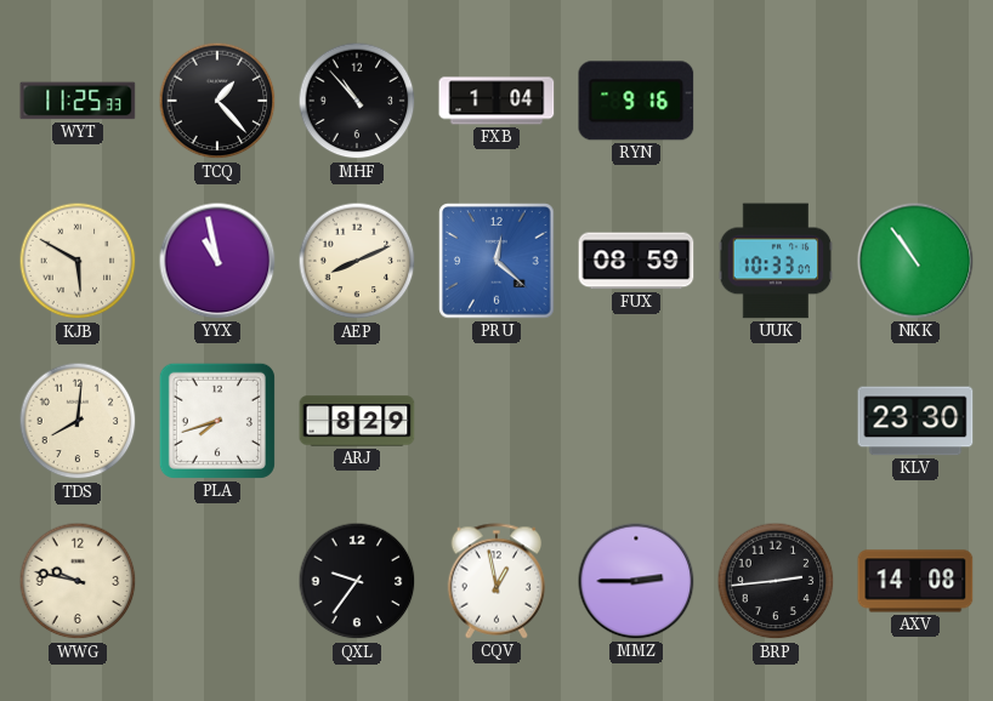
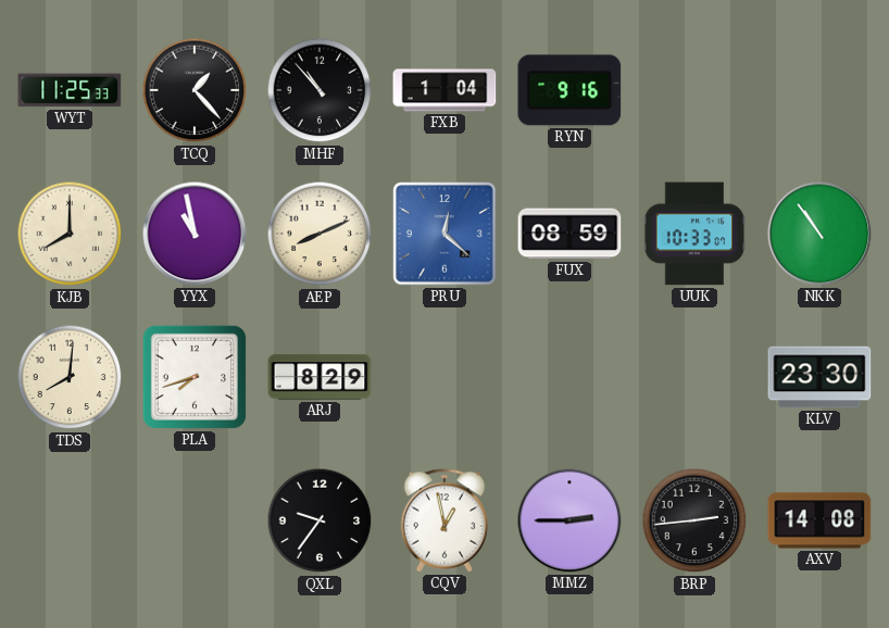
KJB: 5:50 -> 8:00 (70, 234)
WWG: 9:47 -> none (78, 581)
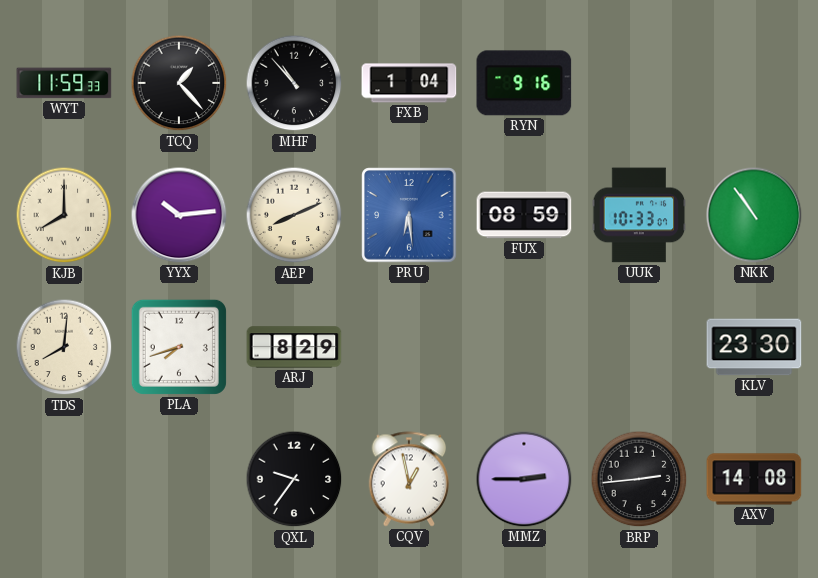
WYT: 11:25 -> 11:59 (64, 83)
YYX: 10:58 -> 10:14 (179, 215)
PRU: 12:22 -> 6:29 (409, 215)
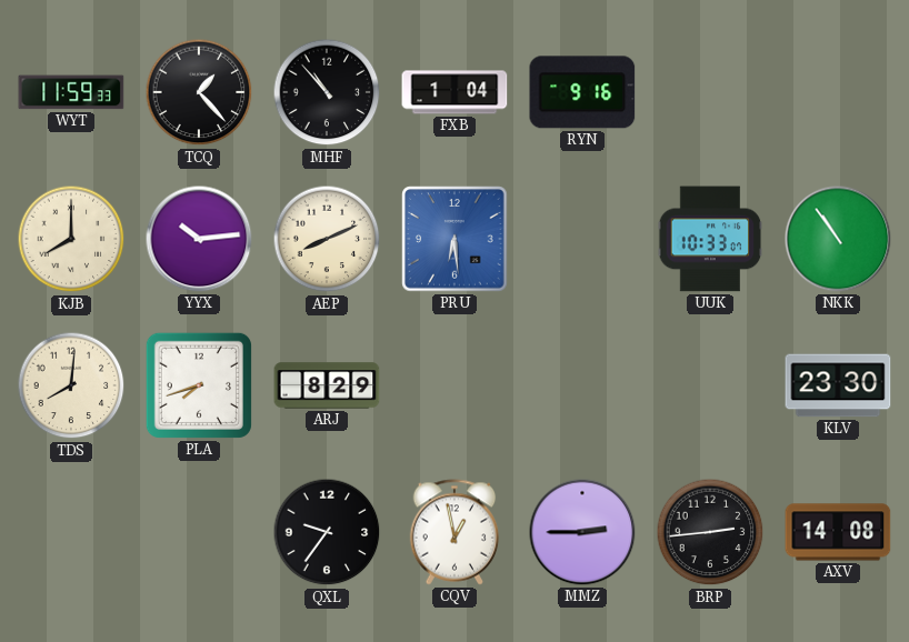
FUX: 08:59 -> none (524, 215)
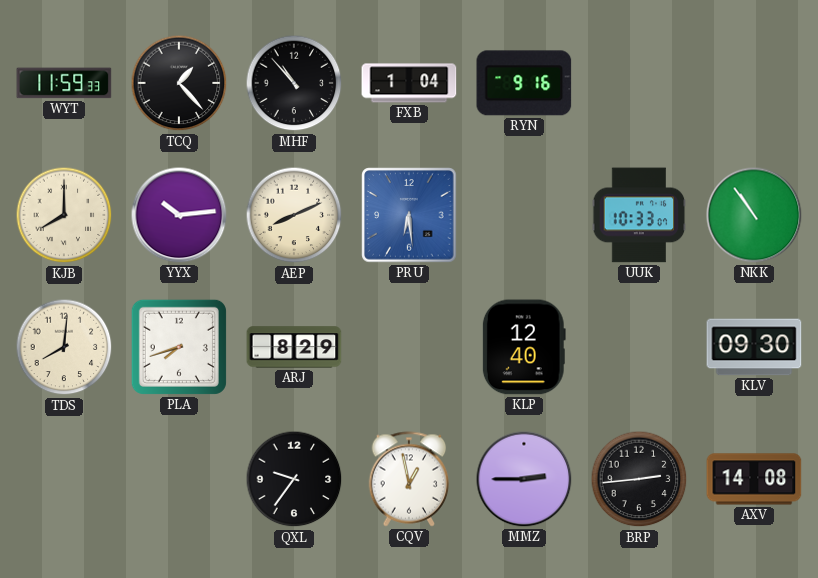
KLP: none -> 12:40 (524, 347)
KLV: 23:30 -> 09:30 (754, 347)
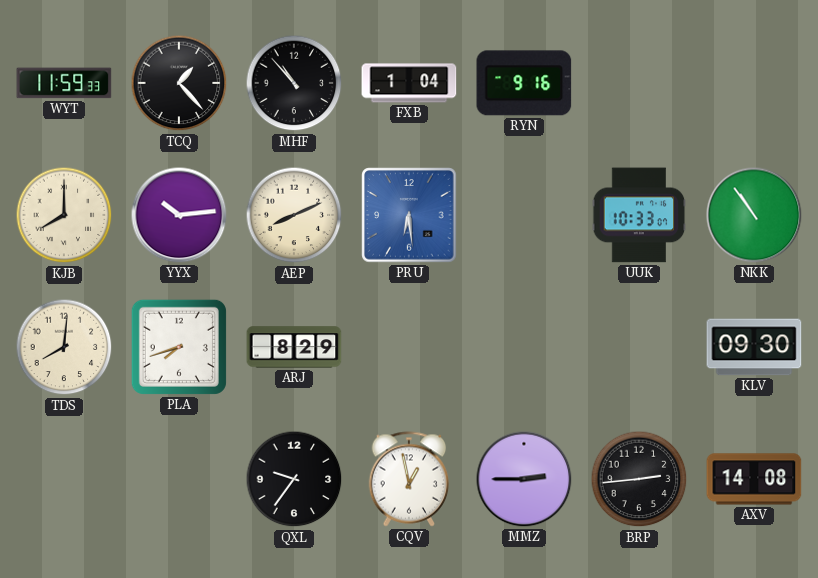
KLP: 12:40 -> none (524, 347)
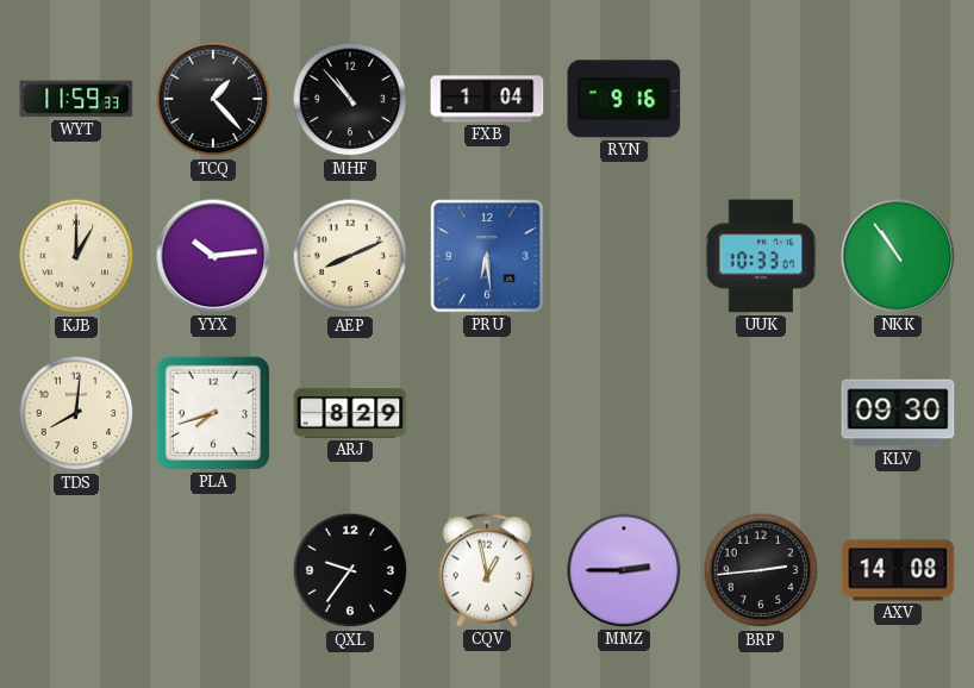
KJB: 8:00 -> 1:00 (76, 256)
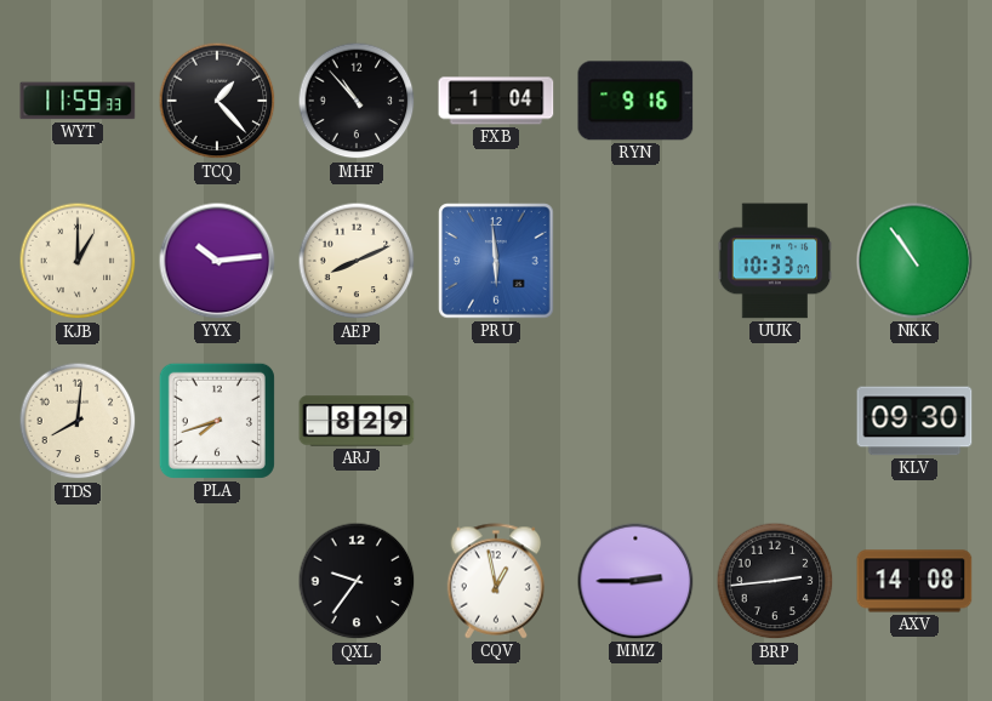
PRU: 6:29 -> 5:59 (496, 261)
